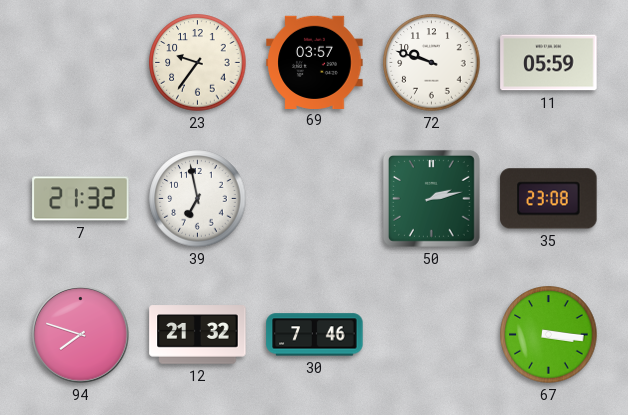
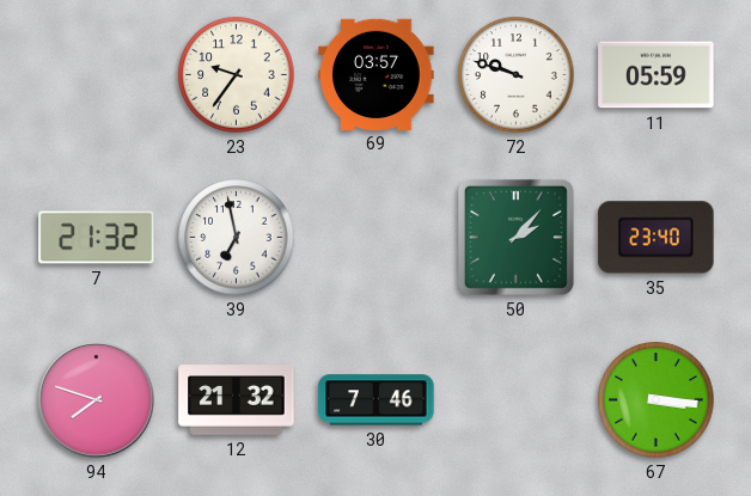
50: 2:13 -> 2:07 (515, 237)
35: 23:08 -> 23:40 (657, 238)
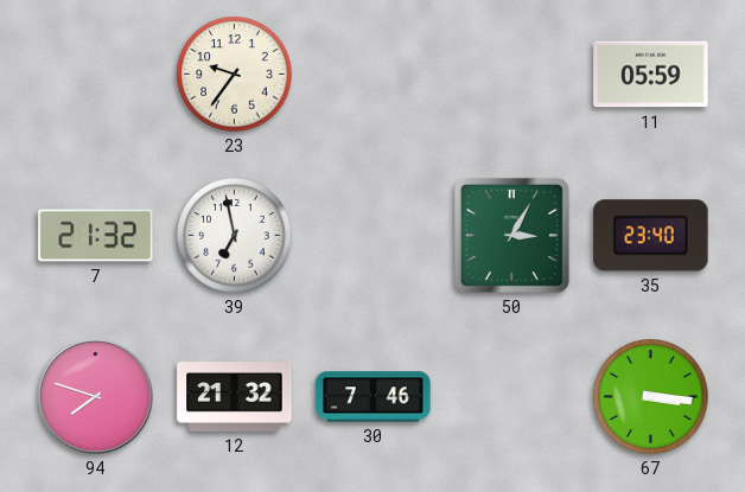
69: 03:57 -> none (377, 74)
72: 9:48 -> none (517, 75)
50: 2:07 -> 3:05 (511, 235)
